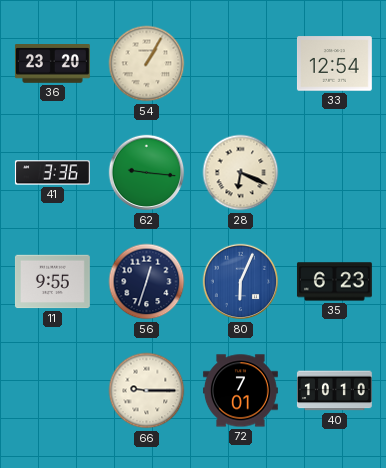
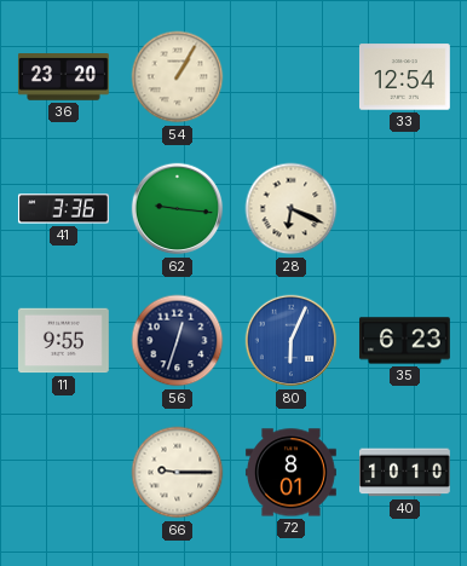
72: 7:01 -> 8:01 (290, 473)
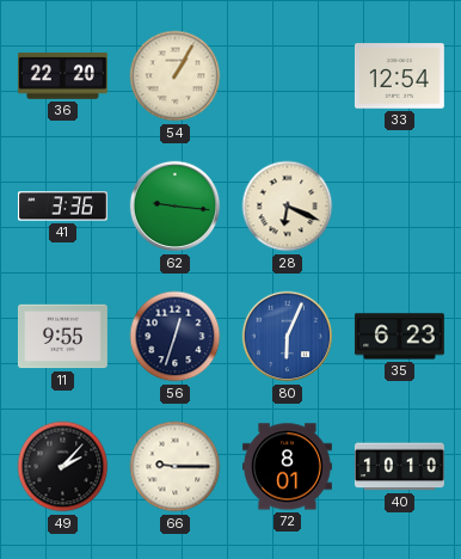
36: 23:20 -> 22:20 (62, 76)
49: none -> 2:07 (63, 467)
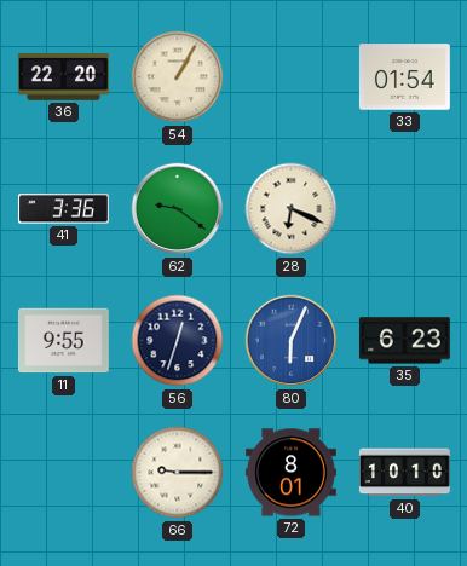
33: 12:54 -> 01:54 (404, 77)
62: 9:16 -> 9:21 (178, 209)
49: 2:07 -> none (63, 467)
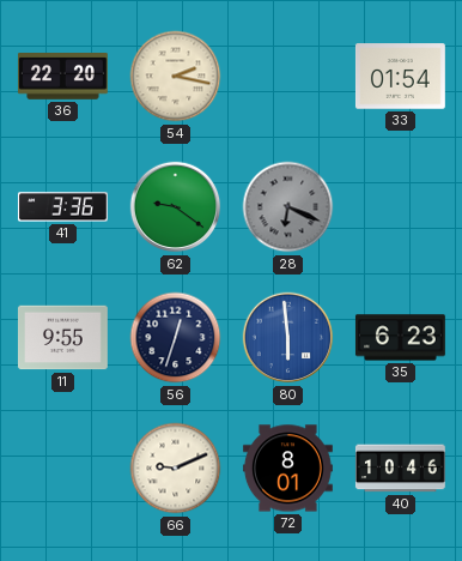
54: 1:05 -> 2:17 (176, 77)
28 dial: cream -> grey (288, 207)
80: 6:04 -> 5:59 (288, 338)
66: 9:15 -> 9:11 (176, 469)
40: 10:10 -> 10:46 (400, 469)
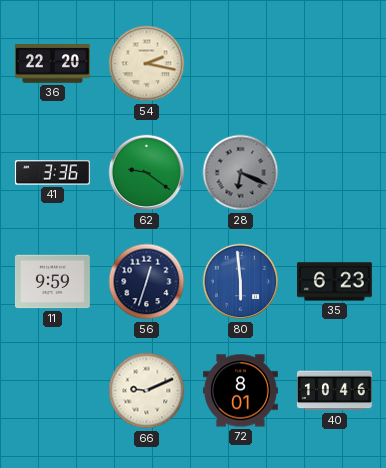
33: 01:54 -> none (400, 77)
11: 9:55 -> 9:59 (52, 282)
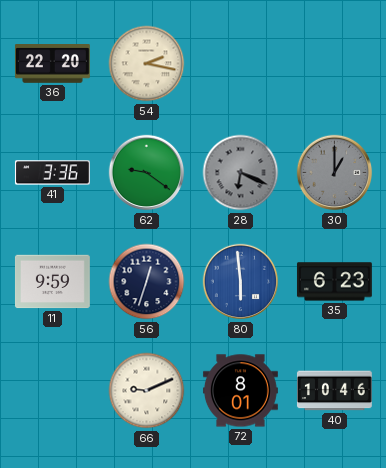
30: none -> 1:00 (335, 173)
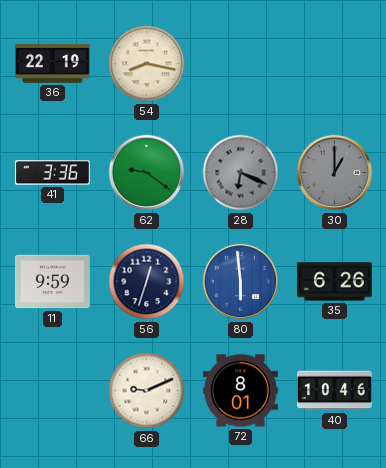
36: 22:20 -> 22:19 (52, 64)
54: 2:17 -> 8:17 (147, 64)
35: 6:23 -> 6:26 (334, 282)
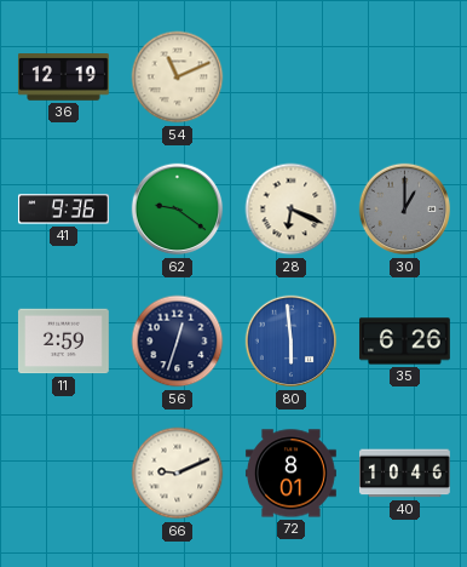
36: 22:19 -> 12:19 (63, 78)
54: 8:17 -> 11:11 (178, 78)
41: 3:36 -> 9:36 (63, 210)
28 dial: grey -> cream (292, 210)
11: 9:59 -> 2:59 (63, 342)
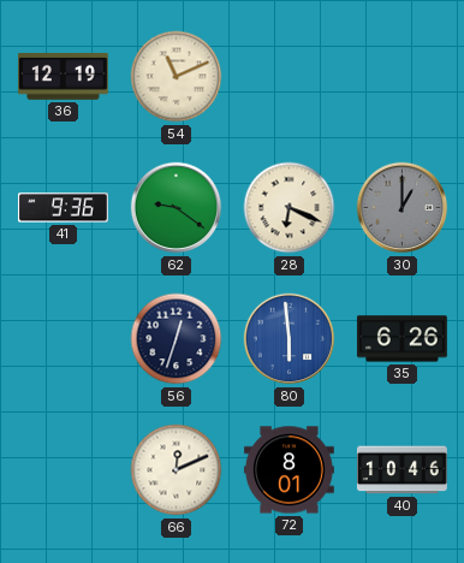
11: 2:59 -> none (63, 342)
66: 9:11 -> 12:11 (177, 470)
